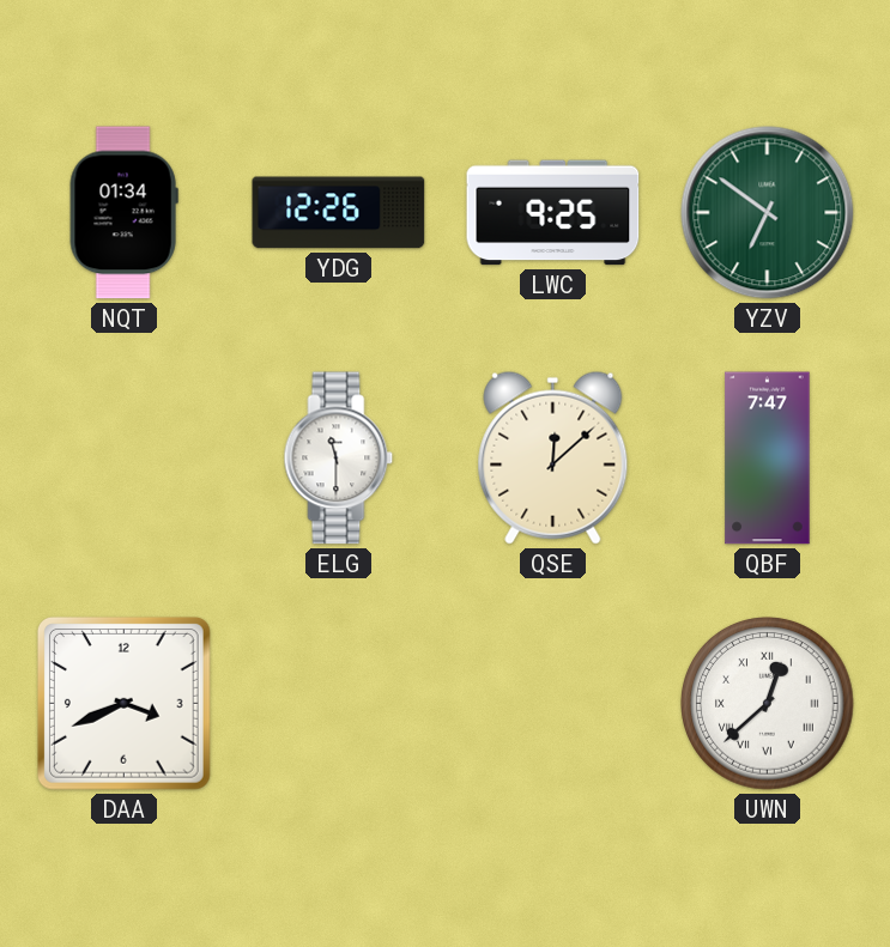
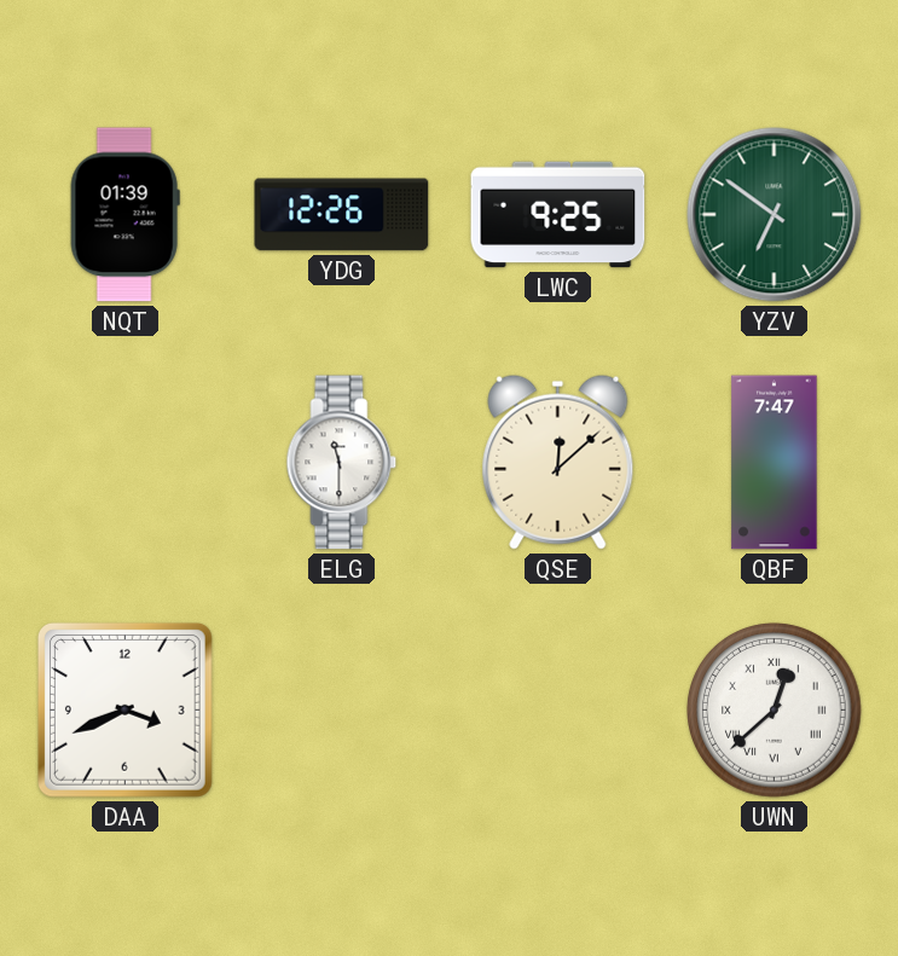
NQT: 01:34 -> 01:39 (124, 215)
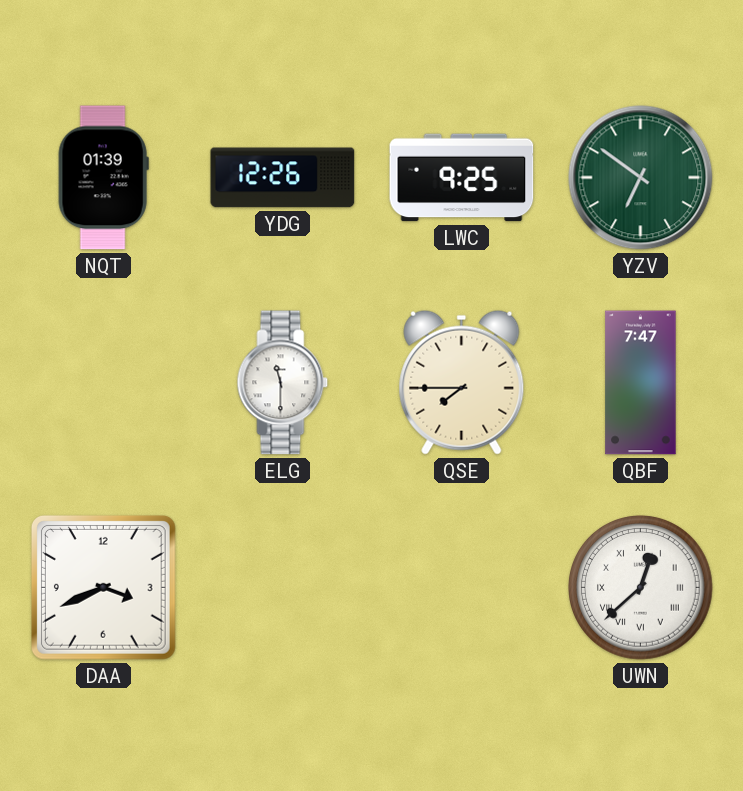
QSE: 12:08 -> 7:45 (462, 382)
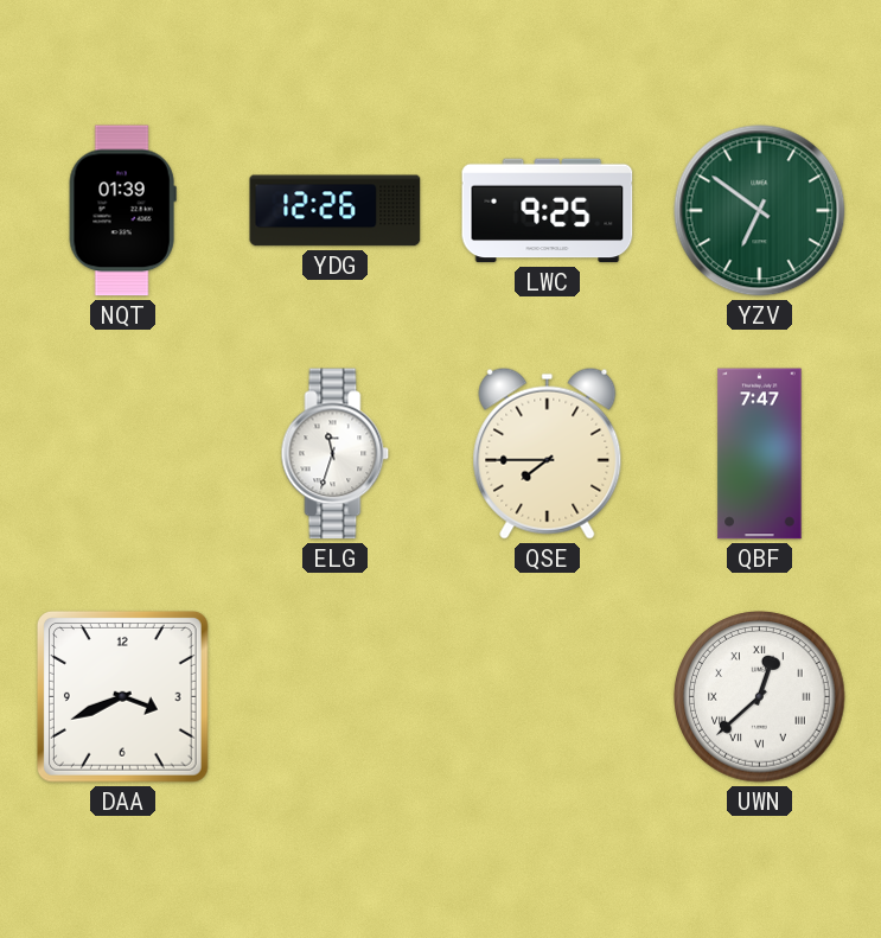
ELG: 11:30 -> 11:33 (336, 454)
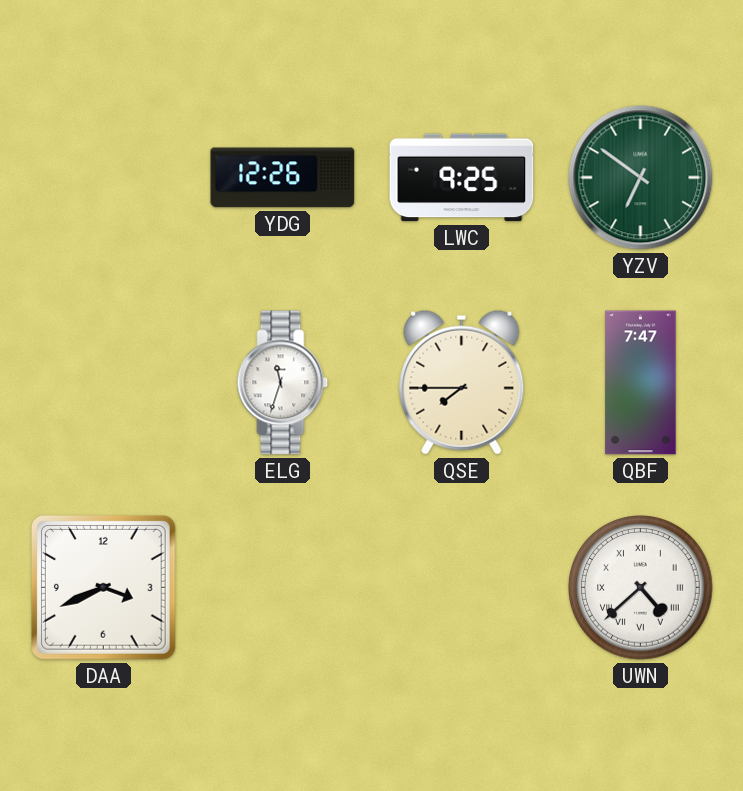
NQT: 01:39 -> none (122, 211)
UWN: 12:38 -> 4:38 (641, 588)
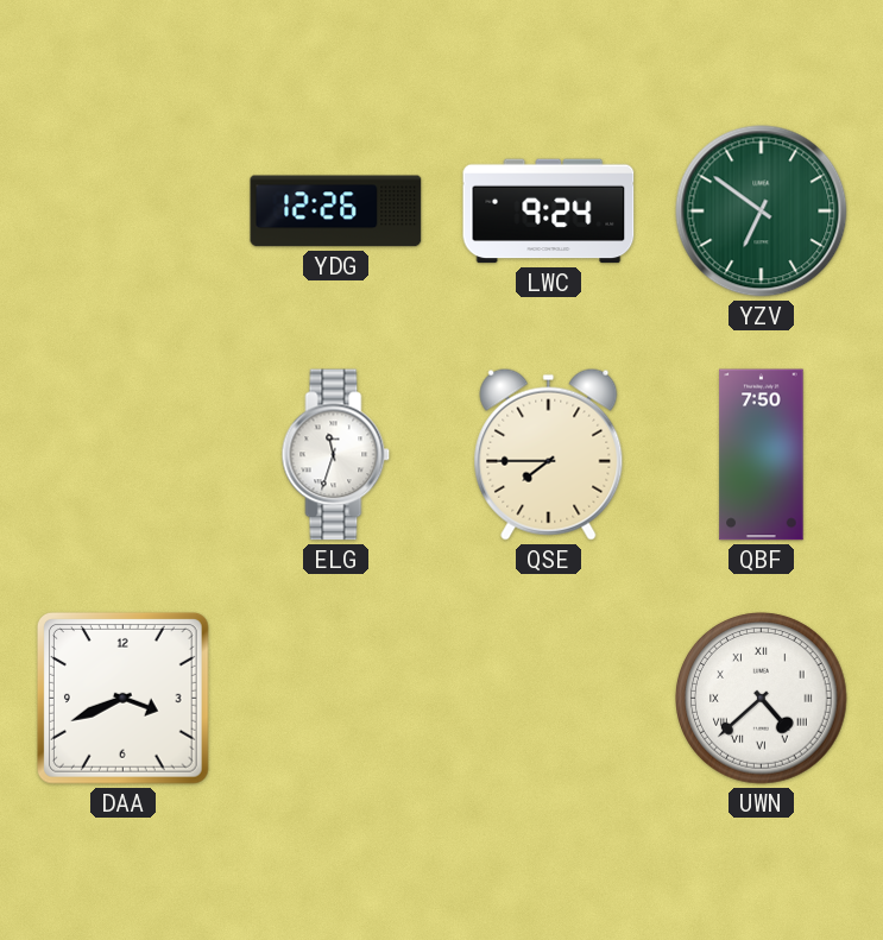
LWC: 9:25 -> 9:24 (549, 212)
QBF: 7:47 -> 7:50 (762, 455)
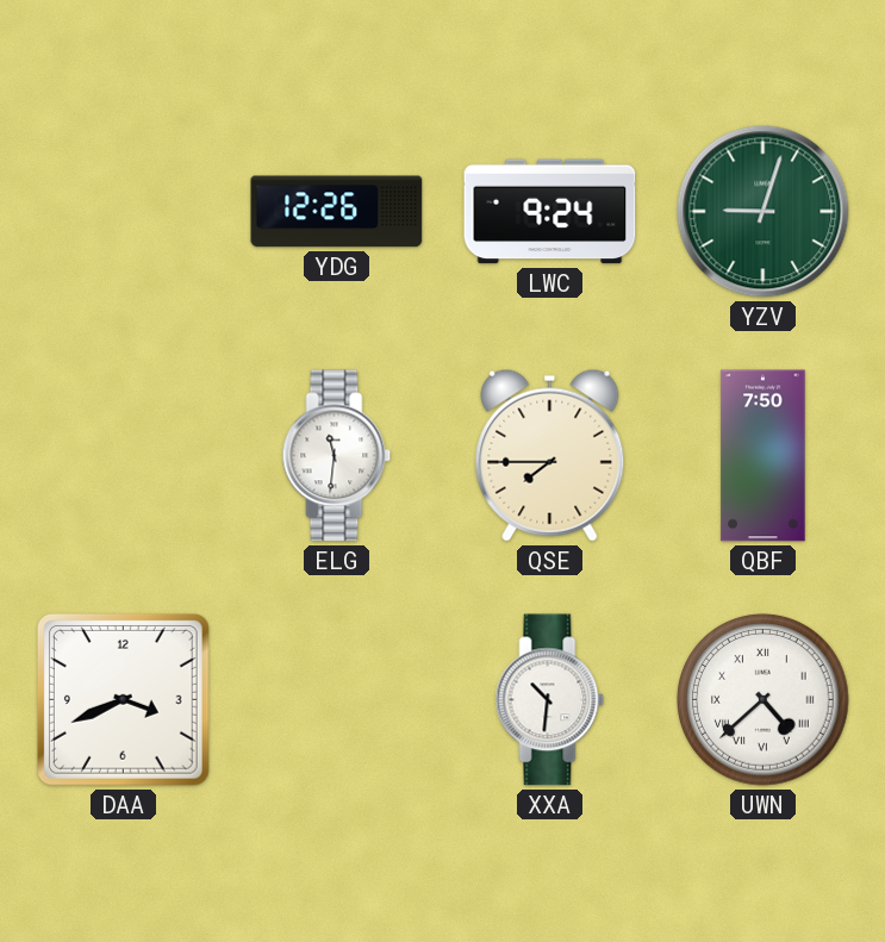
YZV: 6:51 -> 9:03 (764, 212)
ELG: 11:33 -> 11:31 (337, 456)
XXA: none -> 10:31 (550, 700)
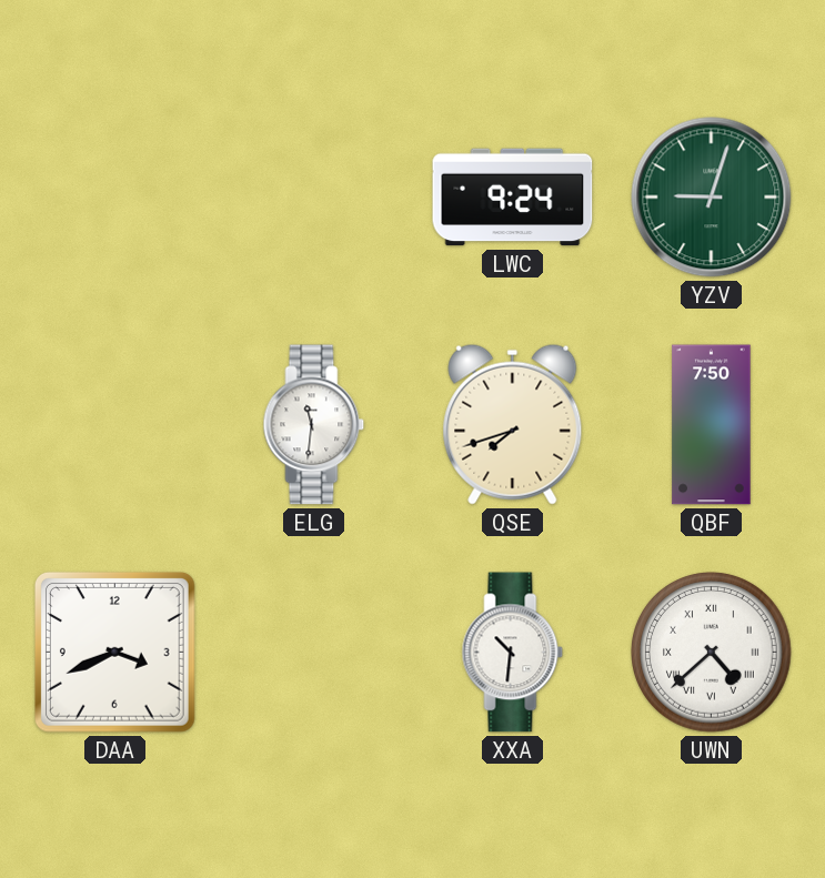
YDG: 12:26 -> none (337, 212)
QSE: 7:45 -> 7:42 (513, 424)
